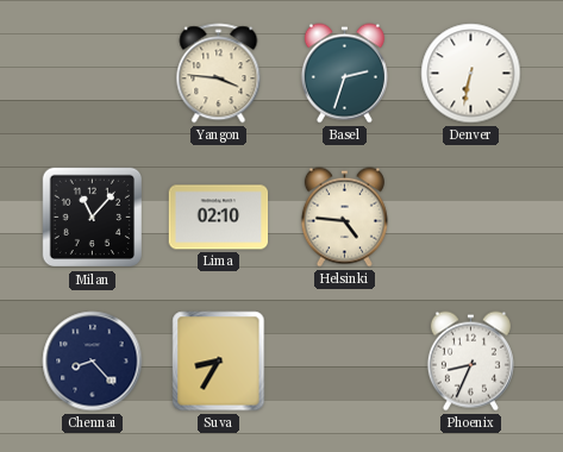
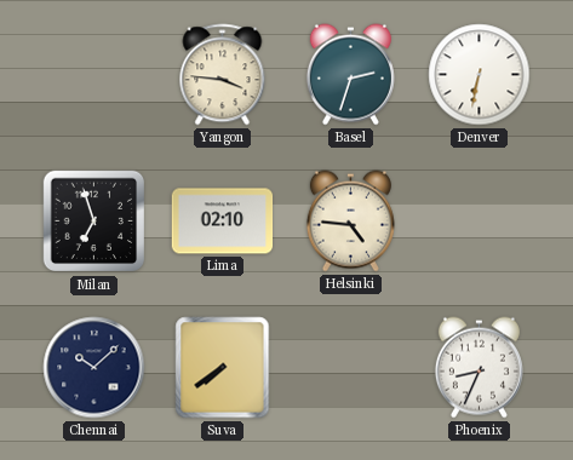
Milan: 11:07 -> 6:57 (94, 222)
Chennai: 8:23 -> 10:08 (94, 368)
Suva: 8:35 -> 7:39 (223, 368)
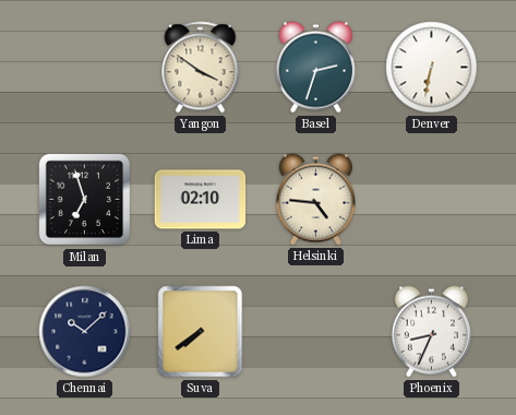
Yangon: 3:46 -> 3:51 (201, 68)
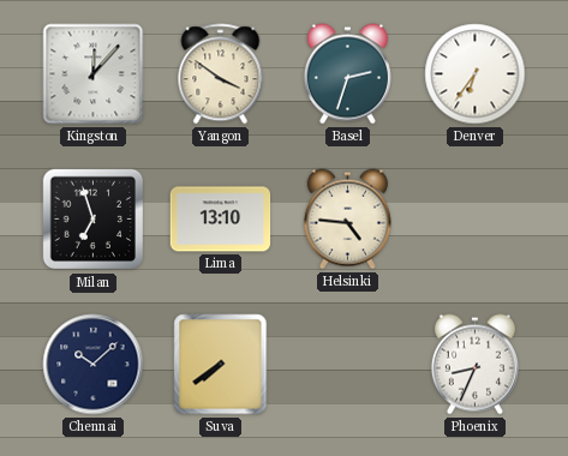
Kingston: none -> 12:07 (94, 74)
Denver: 6:32 -> 6:36 (476, 74)
Lima: 02:10 -> 13:10 (221, 220)
